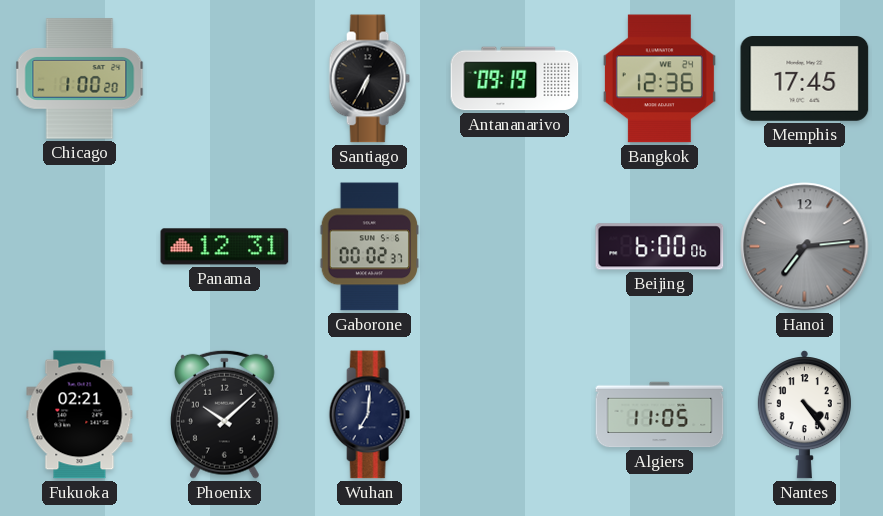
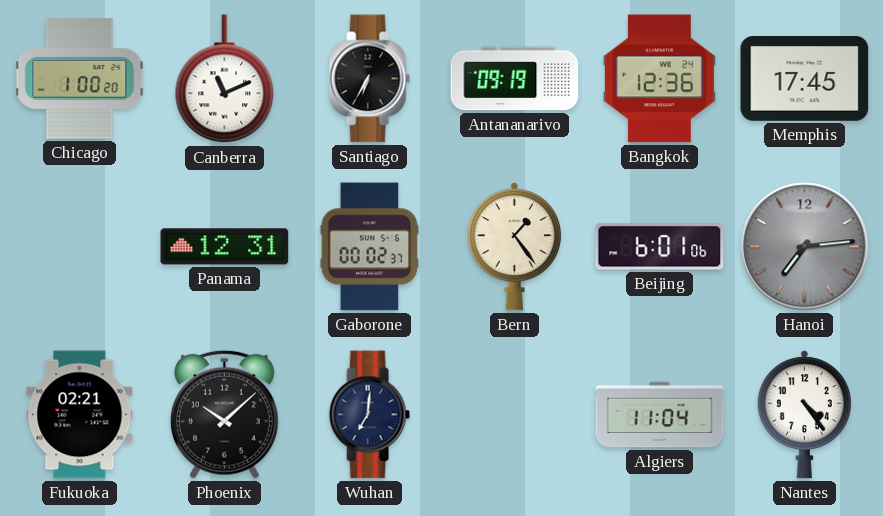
Canberra: none -> 11:11 (225, 79)
Bern: none -> 1:24 (514, 247)
Beijing: 6:00 -> 6:01 (660, 247)
Algiers: 11:05 -> 11:04 (660, 415)
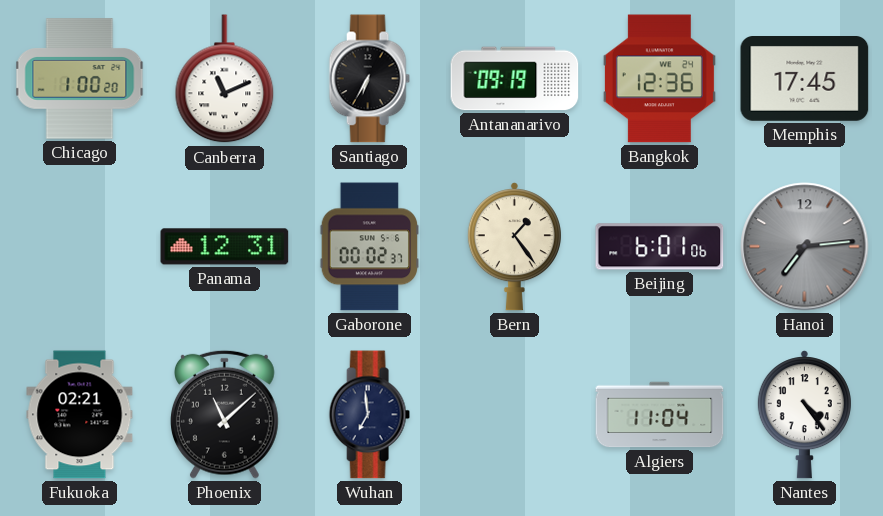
Phoenix: 10:08 -> 11:08 (225, 414)
Wuhan: 7:01 -> 6:59 (369, 415)
